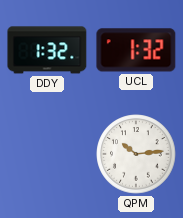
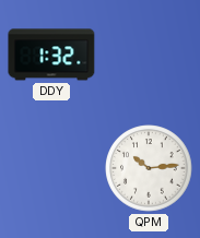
UCL: 1:32 -> none (136, 50)
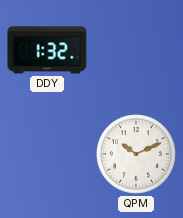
QPM: 10:14 -> 10:11 (136, 154)
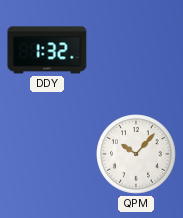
QPM: 10:11 -> 10:07 (136, 154)
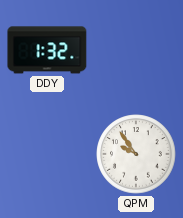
QPM: 10:07 -> 9:54 (136, 154)
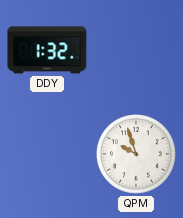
QPM: 9:54 -> 9:57 (136, 154)
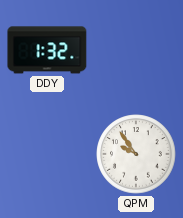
QPM: 9:57 -> 9:54 (136, 154)
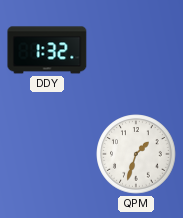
QPM: 9:54 -> 1:33 (136, 154)
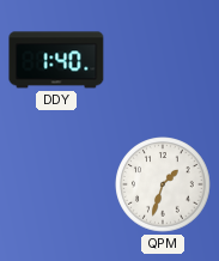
DDY: 1:32 -> 1:40 (56, 60)
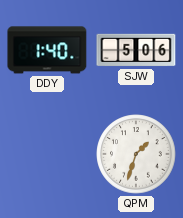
SJW: none -> 5:06 (136, 50)
